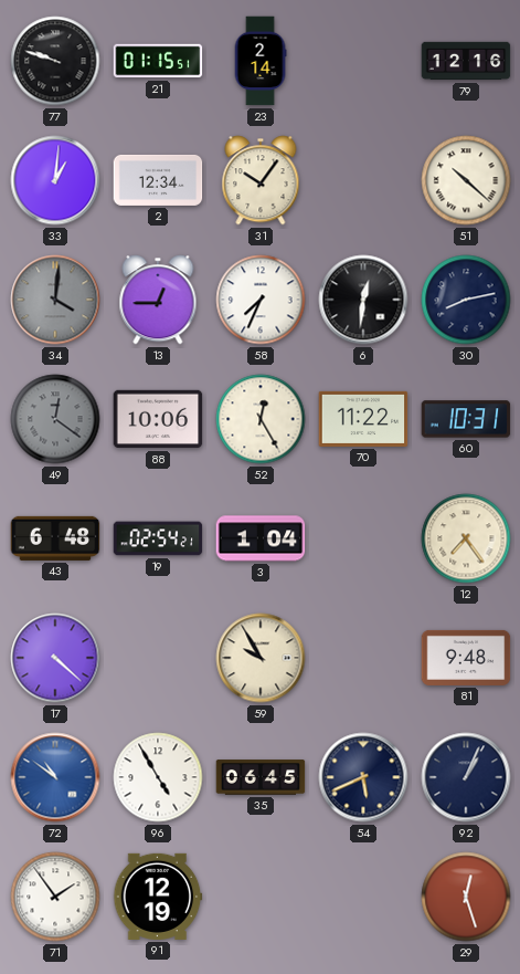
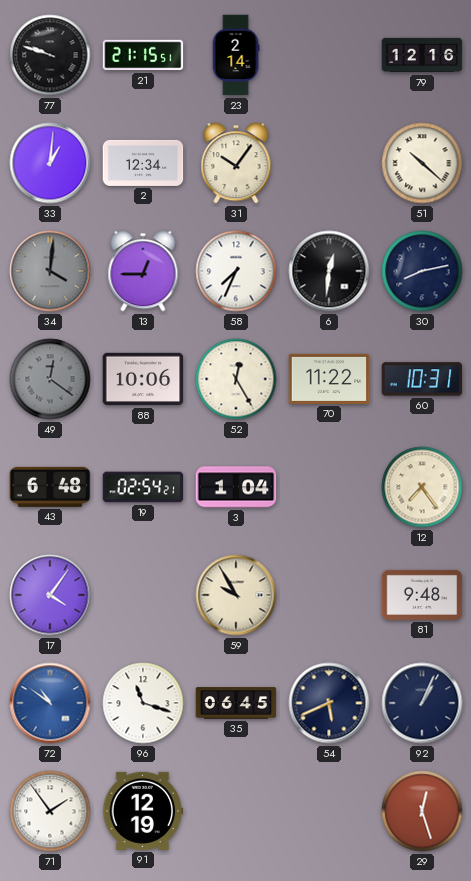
21: 01:15 -> 21:15 (143, 55)
17: 4:22 -> 4:06 (50, 595)
96: 4:55 -> 11:18 (143, 703)
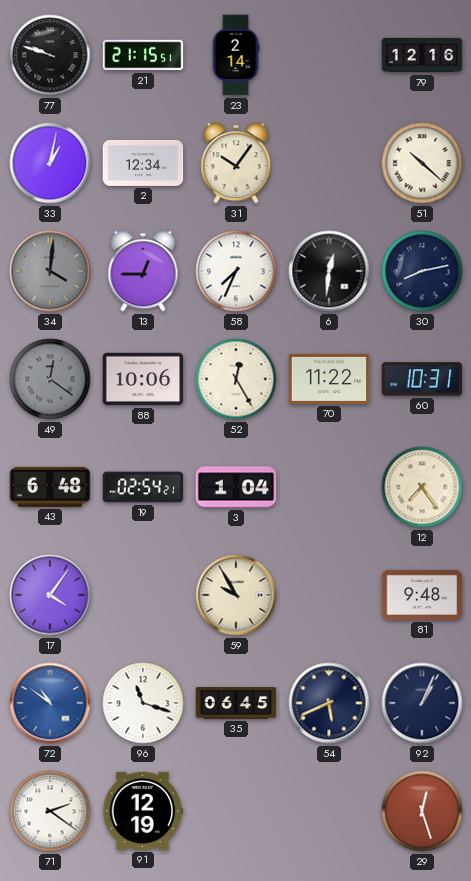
33: 1:01 -> 1:02 (50, 163)
71: 1:54 -> 2:21 (50, 811)
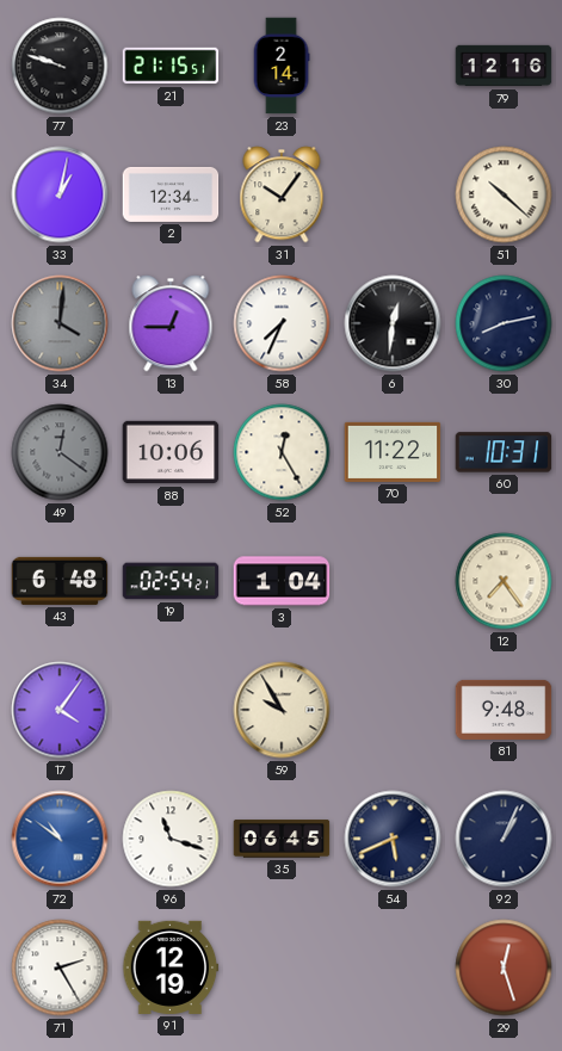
71: 2:21 -> 2:25 (60, 967)
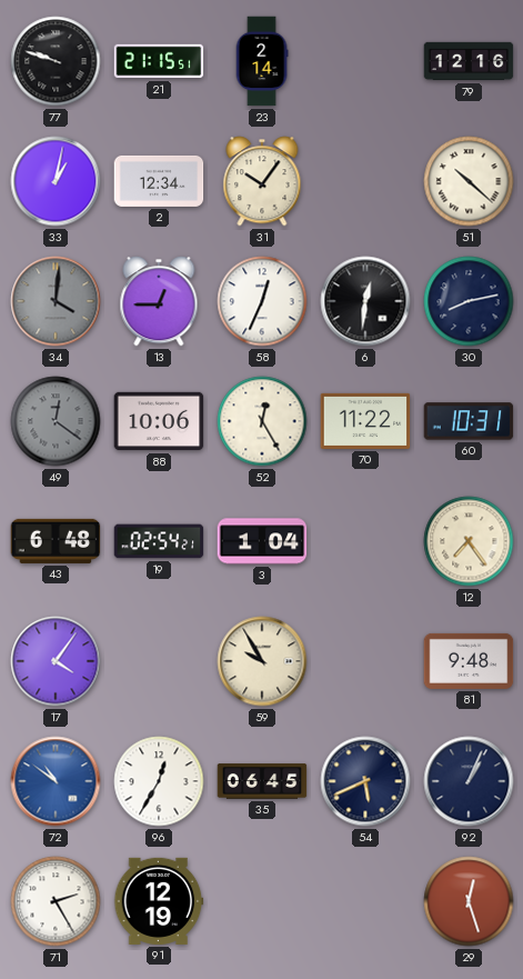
58: 7:34 -> 12:34 (262, 301)
96: 11:18 -> 12:35 (159, 781)
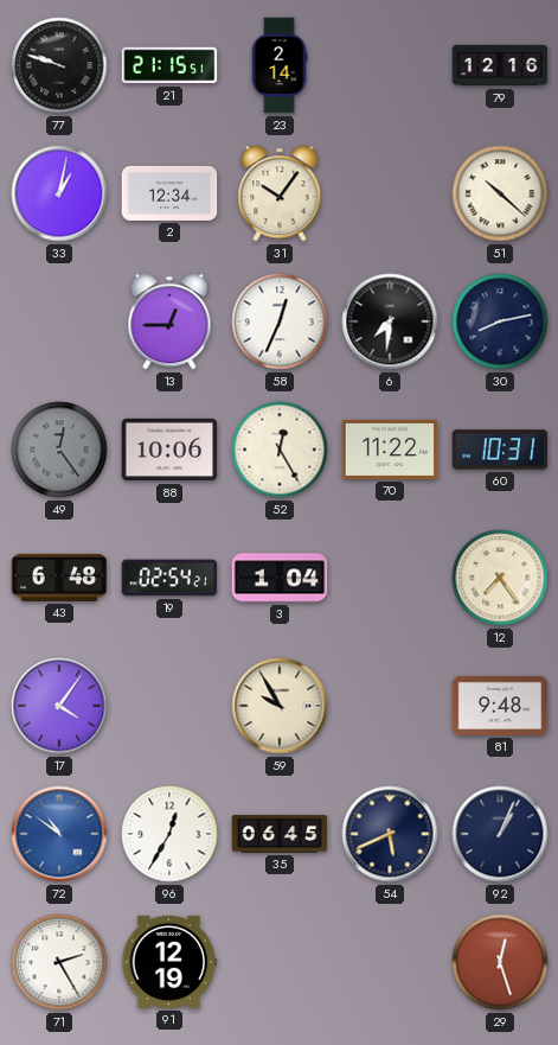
34: 4:01 -> none (56, 301)
6: 12:31 -> 7:31 (390, 321)
49: 12:21 -> 12:24 (59, 450)
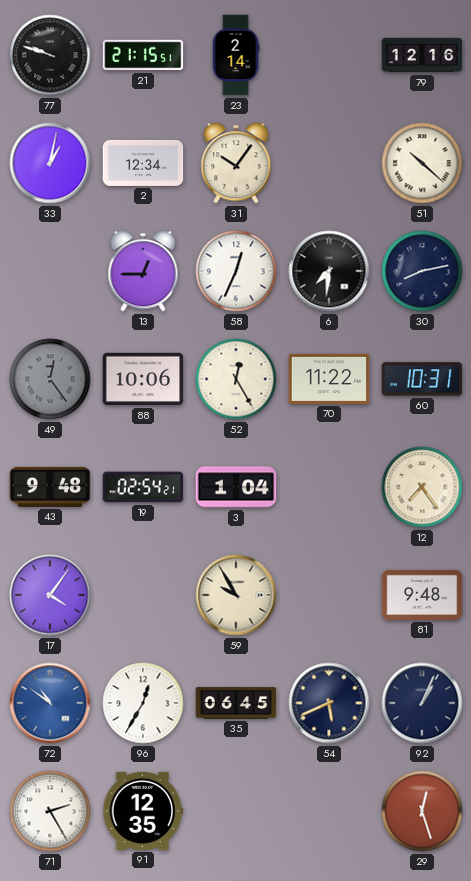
43: 6:48 -> 9:48 (50, 487)
91: 12:19 -> 12:35 (143, 811)
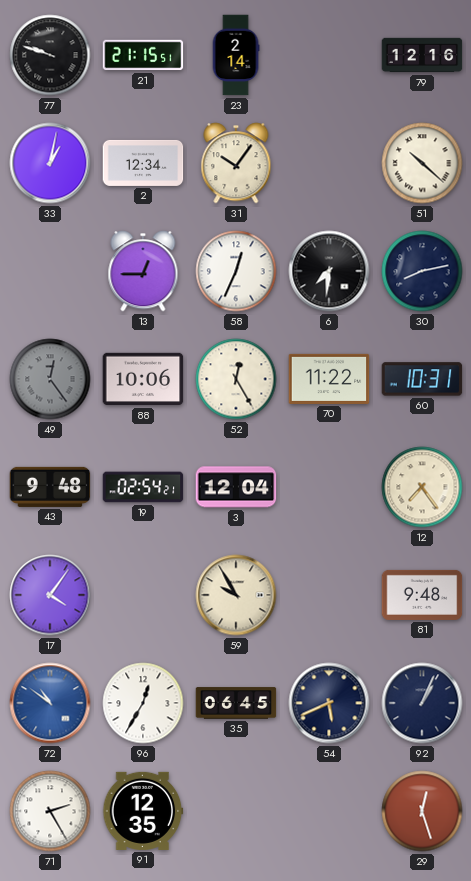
3: 1:04 -> 12:04 (236, 487)
